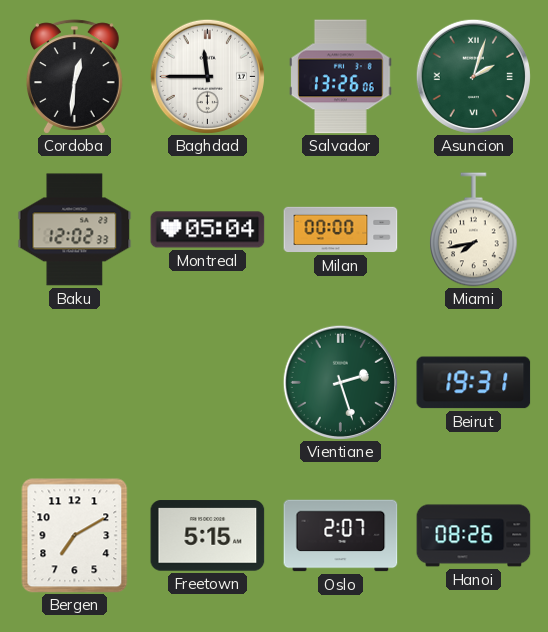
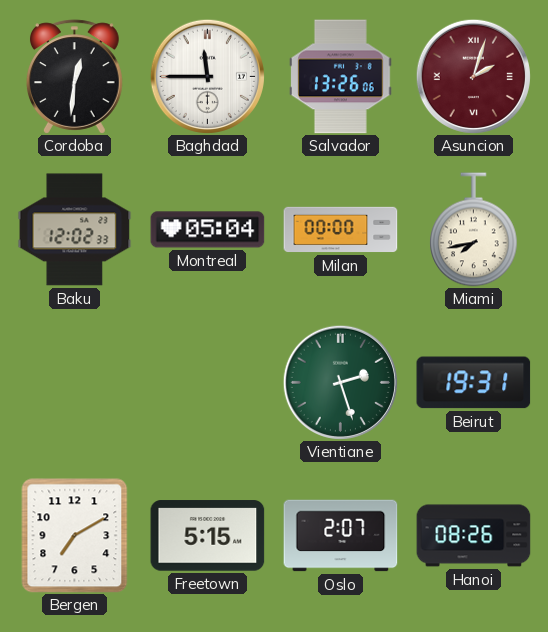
Asuncion dial: green -> burgundy (473, 76)
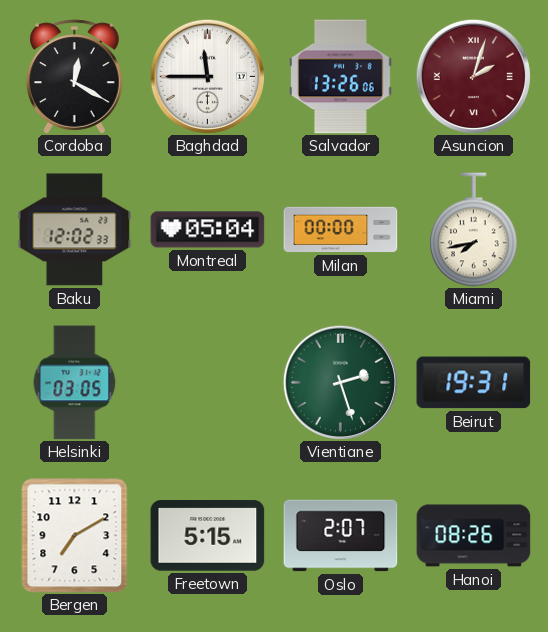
Cordoba: 12:31 -> 12:20 (74, 77)
Helsinki: none -> 03:05 (75, 383)
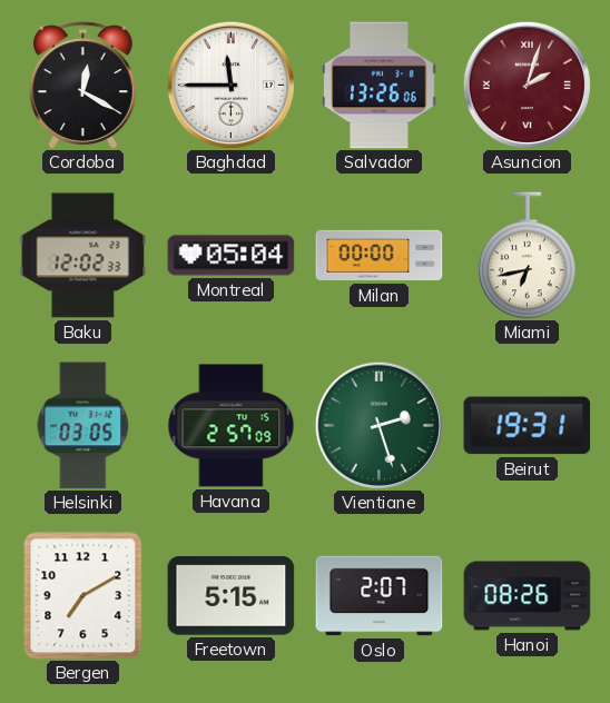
Miami: 7:43 -> 6:43 (528, 256)
Havana: none -> 2:57 (232, 426)
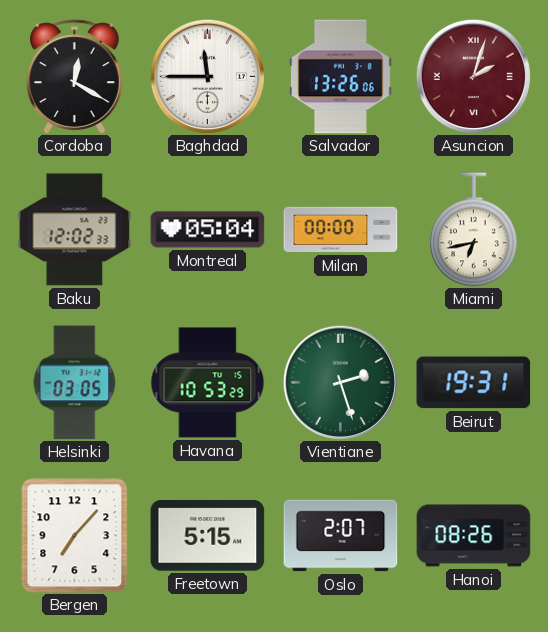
Havana: 2:57 -> 10:53 (208, 383)
Bergen: 7:10 -> 7:07 (75, 536)
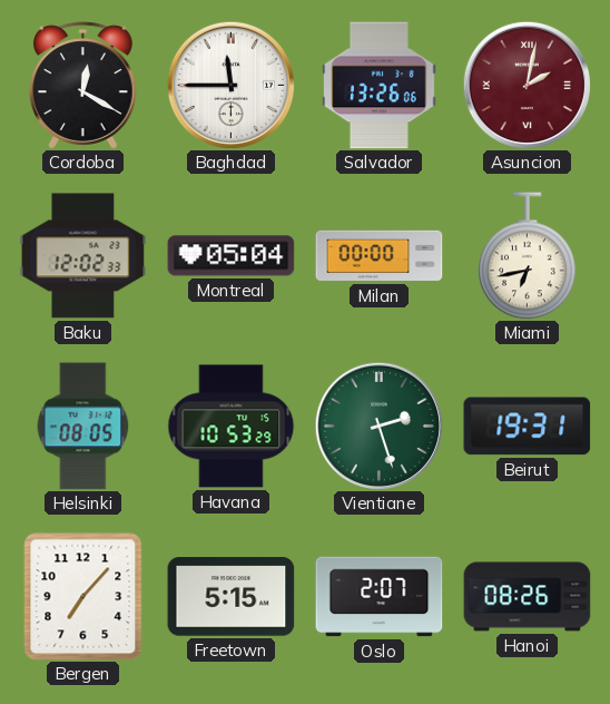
Asuncion: 2:03 -> 2:02 (527, 85)
Helsinki: 03:05 -> 08:05 (83, 427)
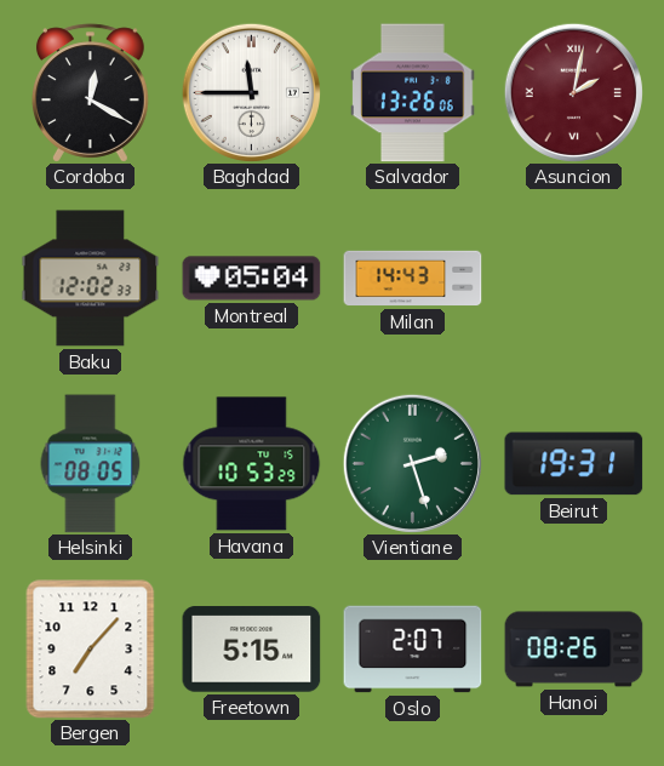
Milan: 00:00 -> 14:43 (413, 279)
Miami: 6:43 -> none (528, 256)
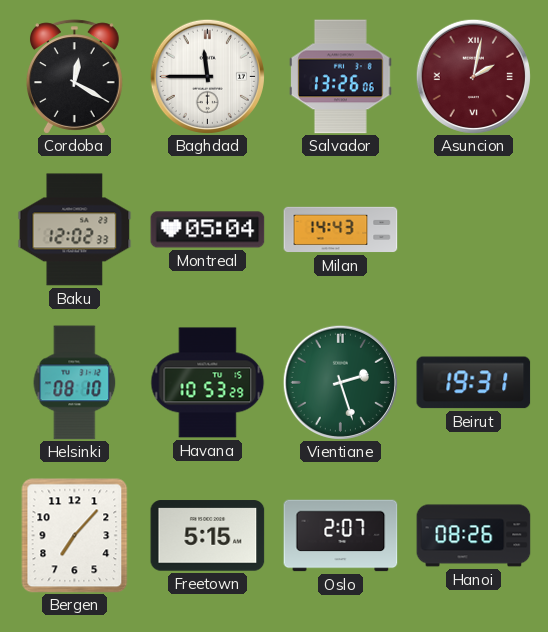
Helsinki: 08:05 -> 08:10 (75, 383)
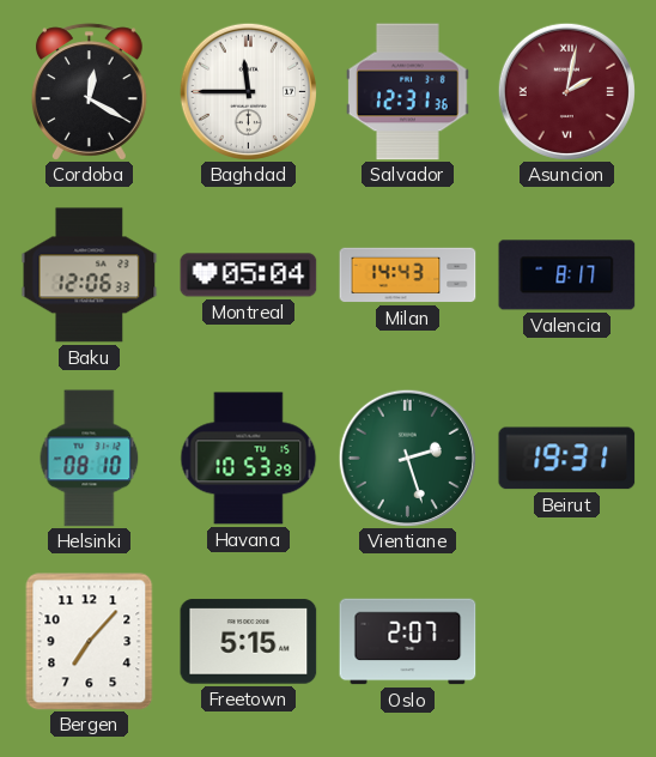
Salvador: 13:26 -> 12:31 (408, 92)
Baku: 12:02 -> 12:06 (90, 275)
Valencia: none -> 8:17 (567, 275)
Hanoi: 08:26 -> none (474, 536)
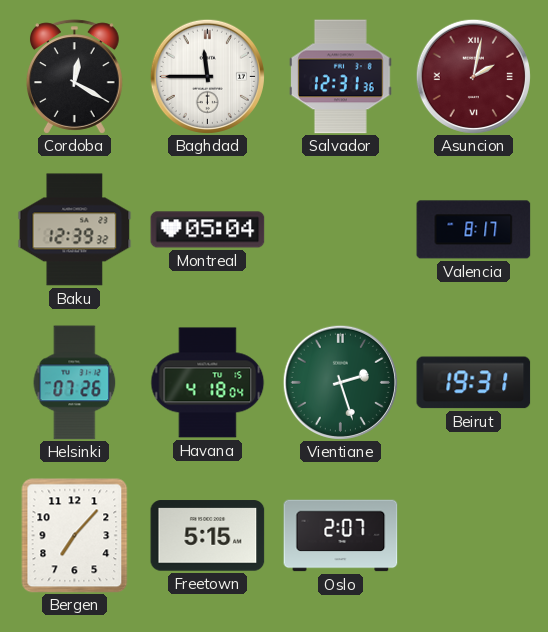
Baku: 12:06 -> 12:39 (75, 230)
Milan: 14:43 -> none (408, 275)
Helsinki: 08:10 -> 07:26 (75, 383)
Havana: 10:53 -> 4:18 (208, 383)
